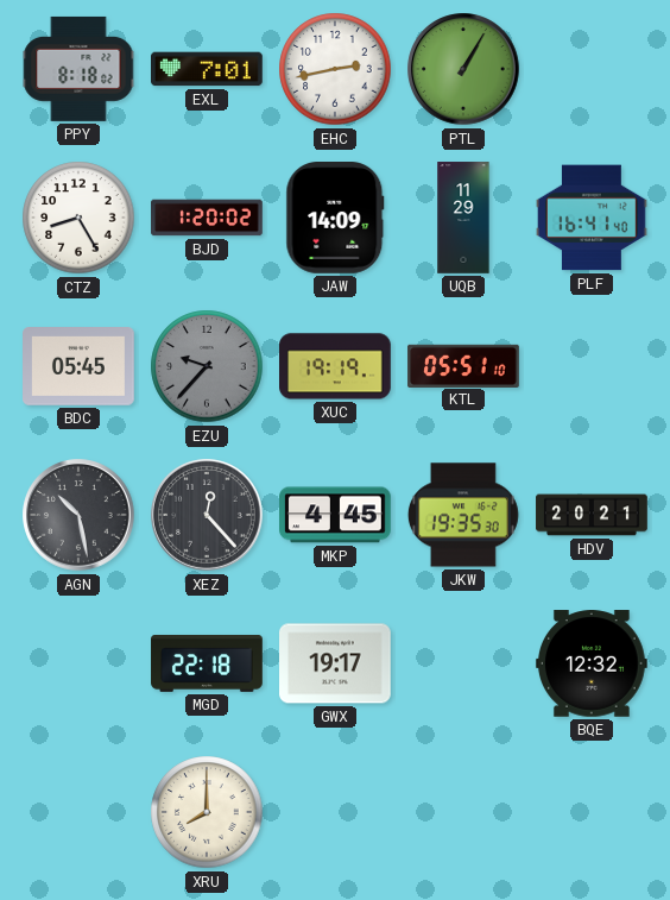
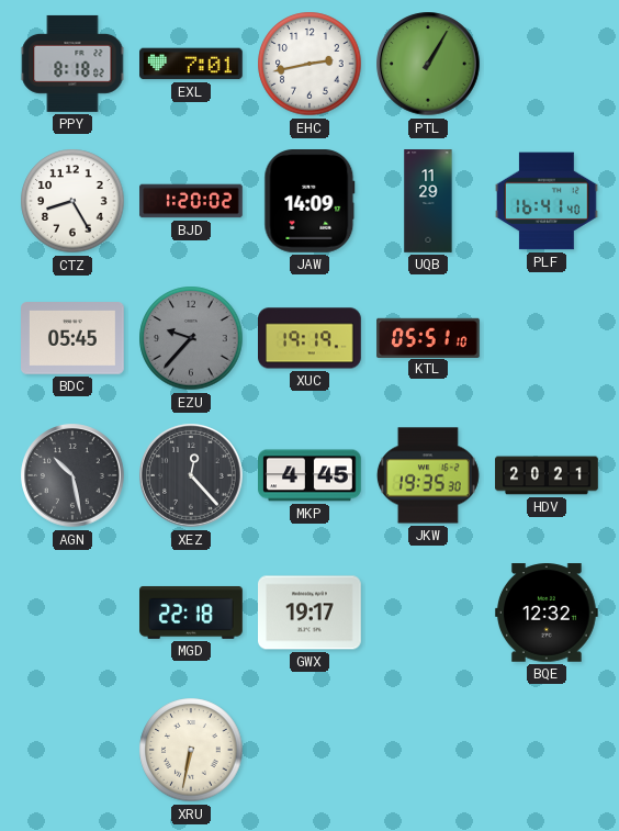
XRU: 8:00 -> 6:32 (191, 750)
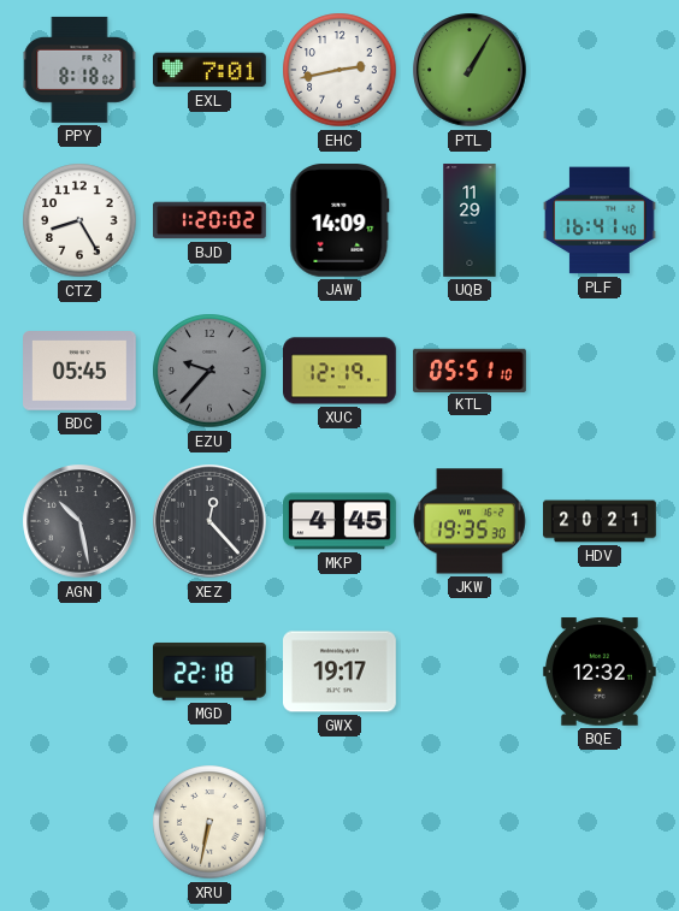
XUC: 19:19 -> 12:19 (341, 371)
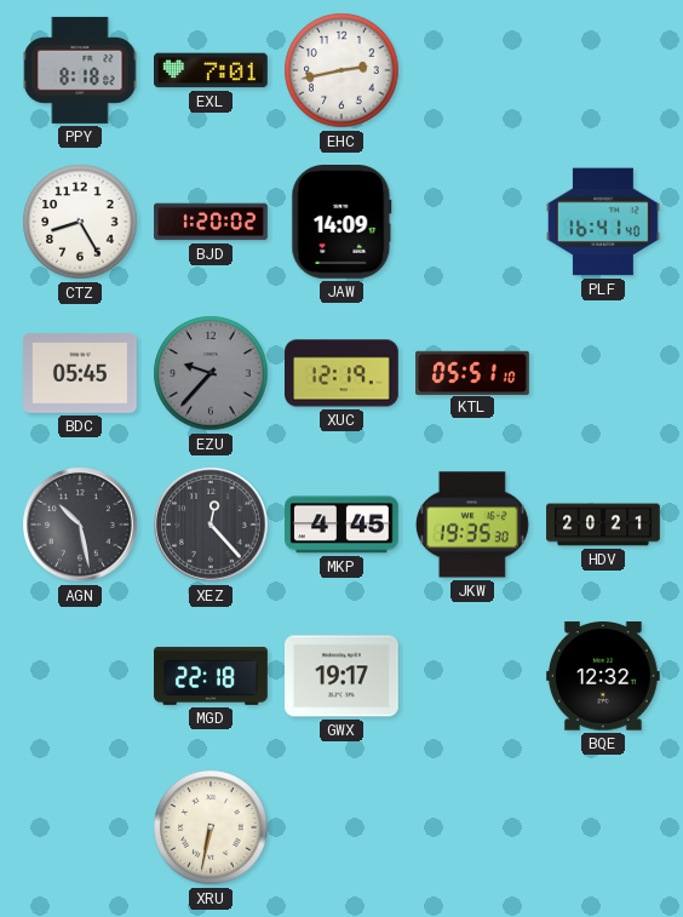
PTL: 1:05 -> none (470, 70)
UQB: 11:29 -> none (470, 220)
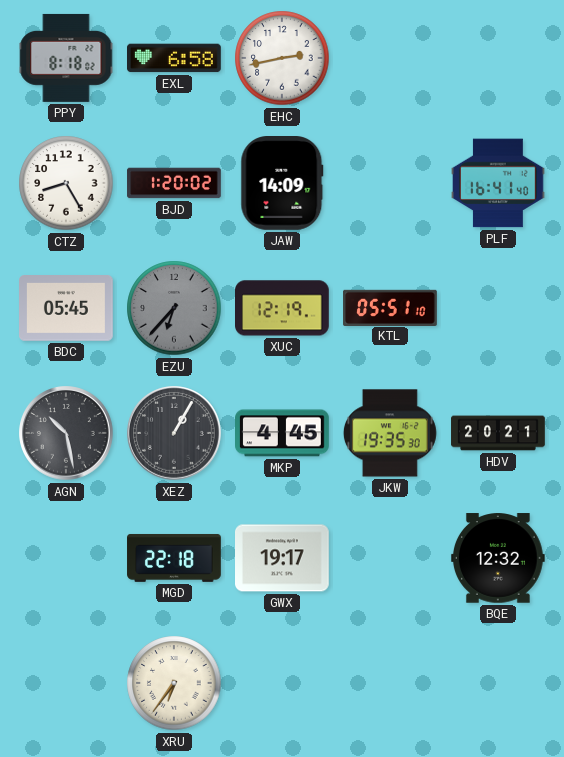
EXL: 7:01 -> 6:58 (175, 58)
EZU: 9:37 -> 6:37 (174, 308)
XEZ: 12:23 -> 1:05 (174, 433)
XRU: 6:32 -> 6:36 (174, 683)
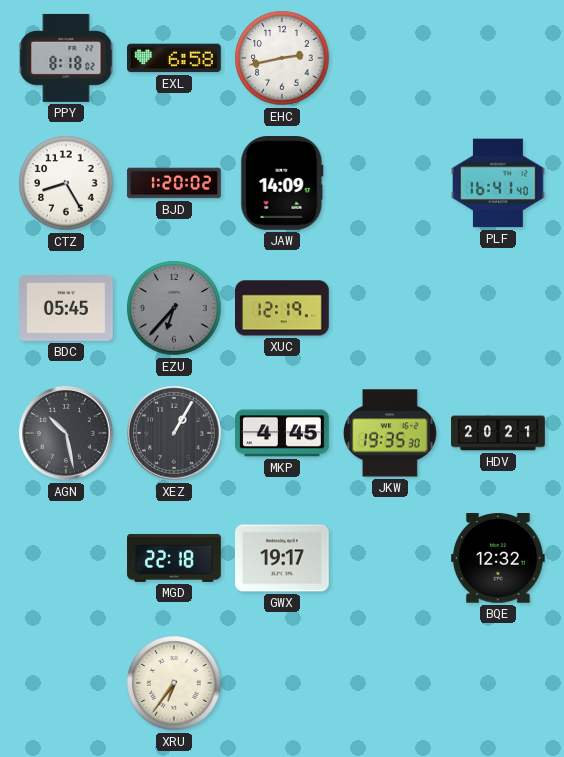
KTL: 05:51 -> none (390, 307)
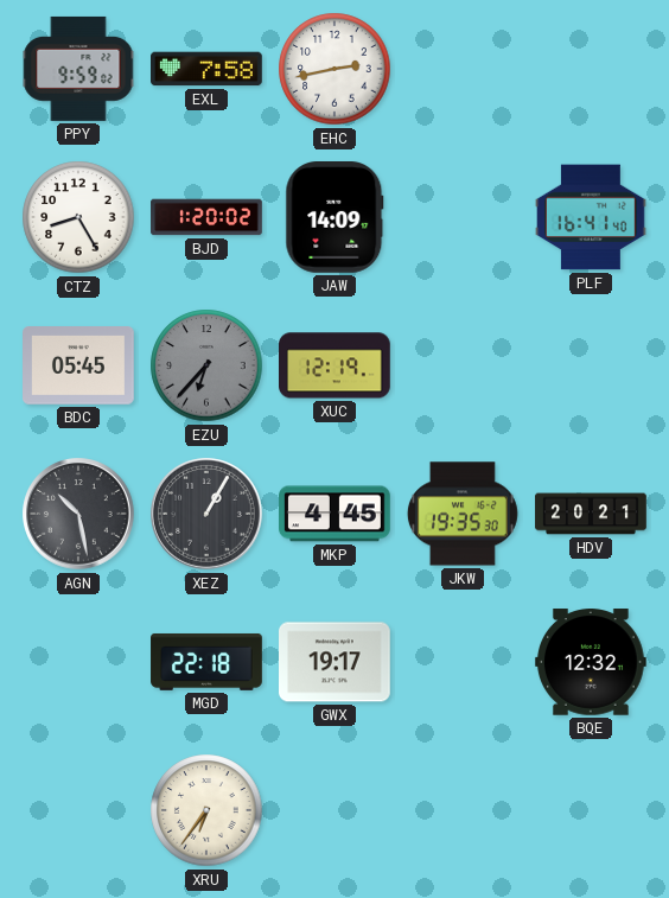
PPY: 8:18 -> 9:59 (78, 69)
EXL: 6:58 -> 7:58 (208, 69)
